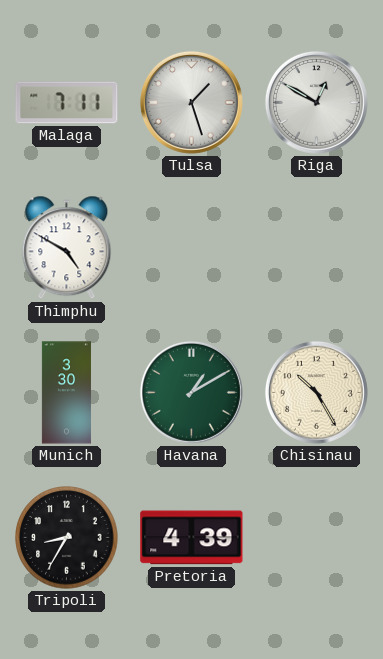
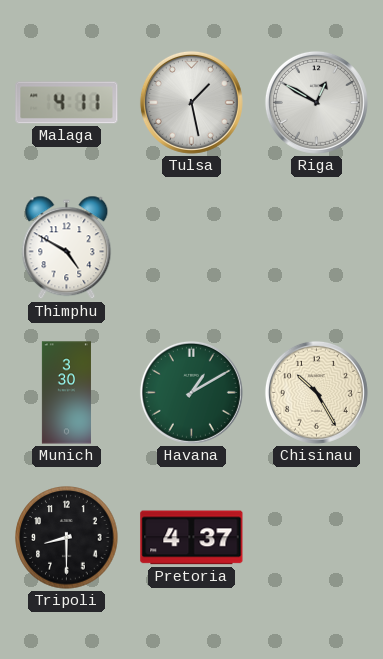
Malaga: 7:11 -> 4:11 (67, 103)
Tulsa: 1:27 -> 1:28 (191, 102)
Tripoli: 8:35 -> 8:30 (67, 538)
Pretoria: 4:39 -> 4:37 (192, 538)
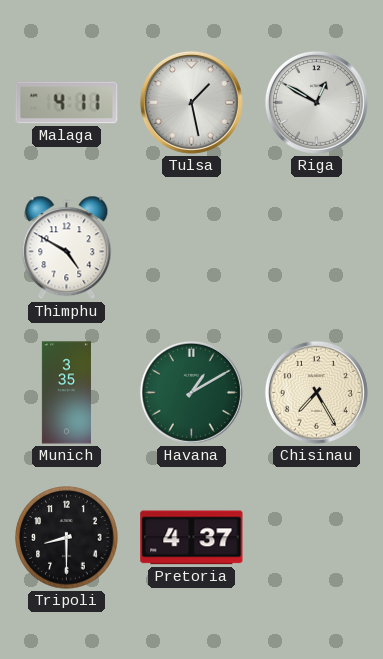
Munich: 3:30 -> 3:35 (66, 393)
Chisinau: 10:25 -> 7:25 (316, 392)
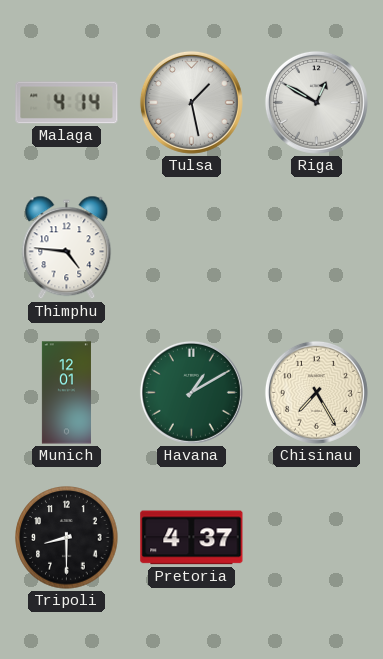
Malaga: 4:11 -> 4:14 (67, 103)
Thimphu: 4:50 -> 4:46 (67, 248)
Munich: 3:35 -> 12:01 (66, 393)
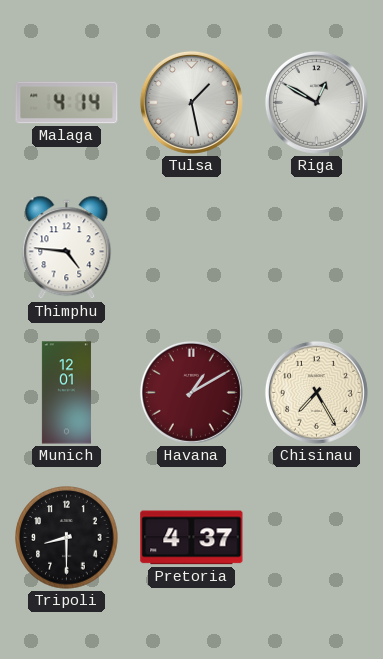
Havana dial: green -> burgundy (191, 392)
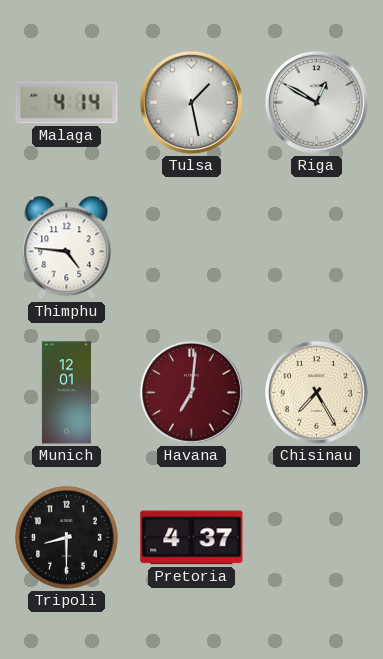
Havana: 1:10 -> 7:01 (191, 392)
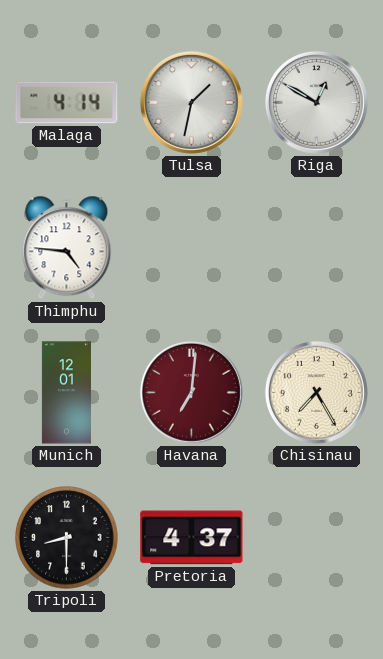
Tulsa: 1:28 -> 1:32 (191, 102)
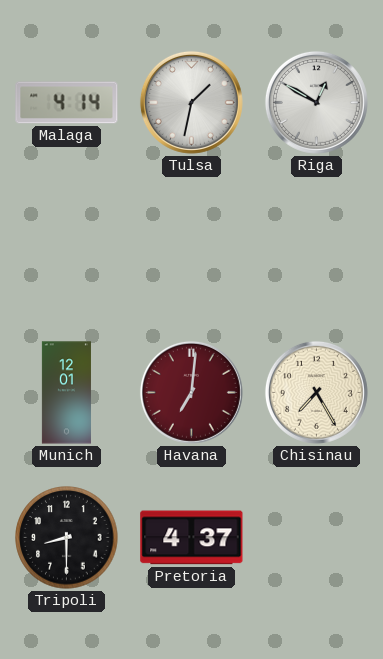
Thimphu: 4:46 -> none (67, 248)
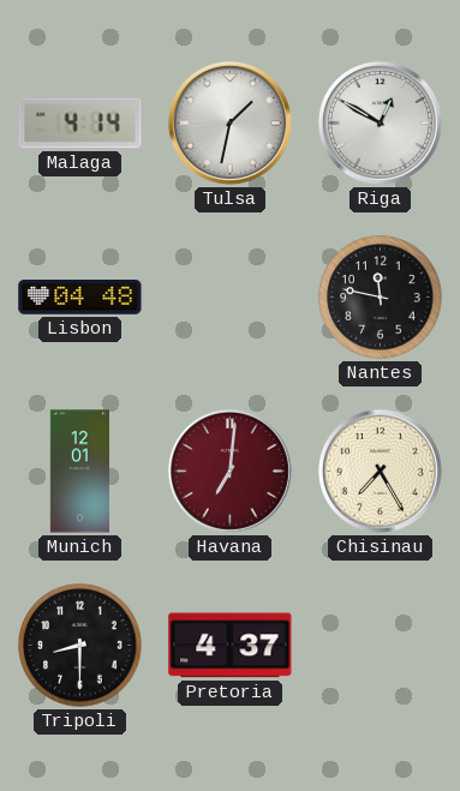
Lisbon: none -> 04:48 (80, 298)
Nantes: none -> 11:47 (381, 298)
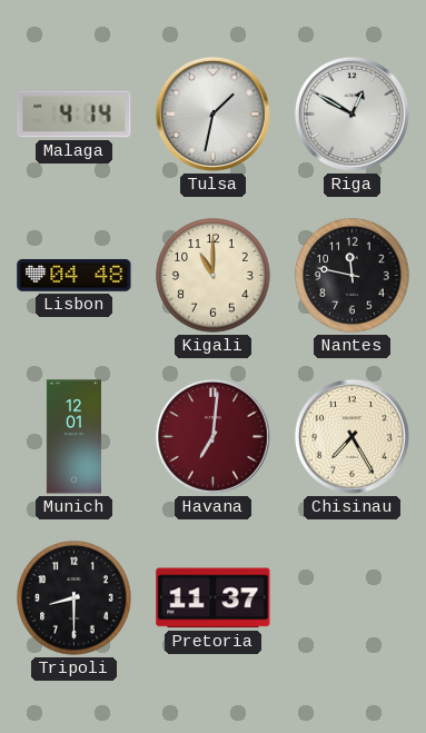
Kigali: none -> 11:00 (214, 276)
Pretoria: 4:37 -> 11:37 (214, 598)
